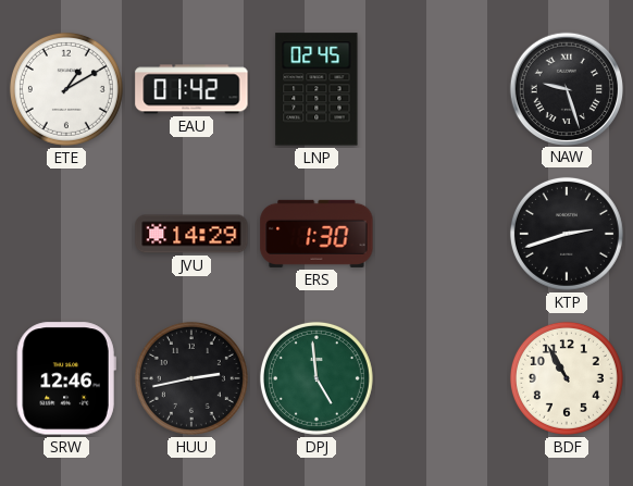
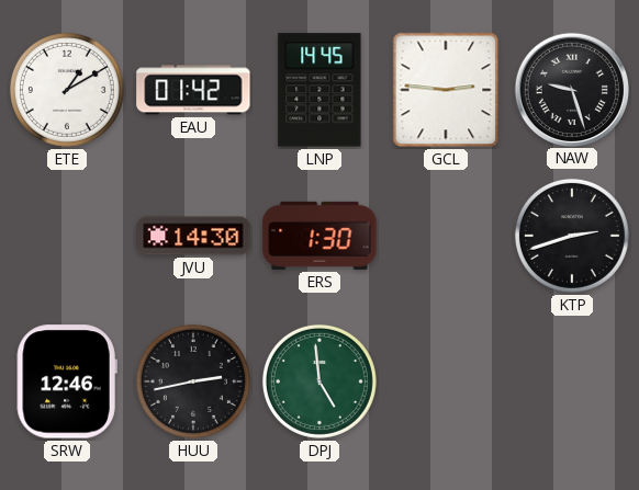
LNP: 02:45 -> 14:45 (319, 90)
GCL: none -> 2:46 (446, 90)
JVU: 14:29 -> 14:30 (193, 236)
BDF: 10:55 -> none (567, 378)
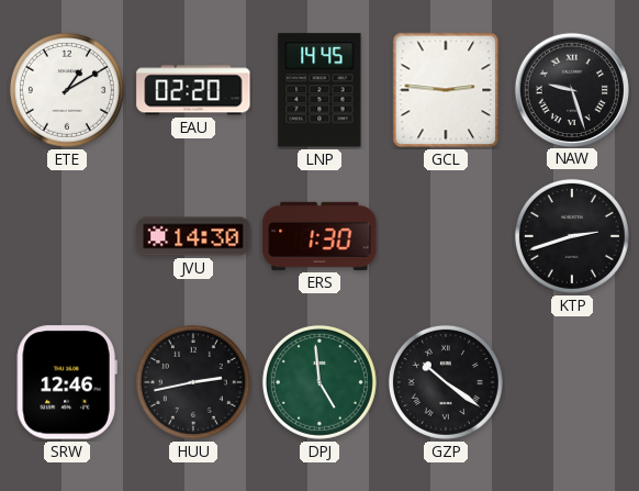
EAU: 01:42 -> 02:20 (193, 90)
GZP: none -> 10:21 (446, 382)
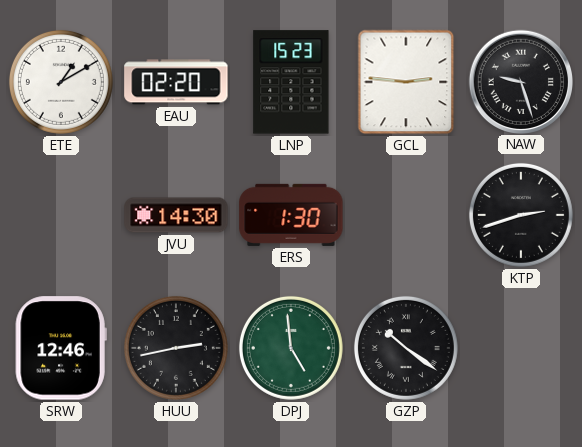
LNP: 14:45 -> 15:23 (291, 82)
